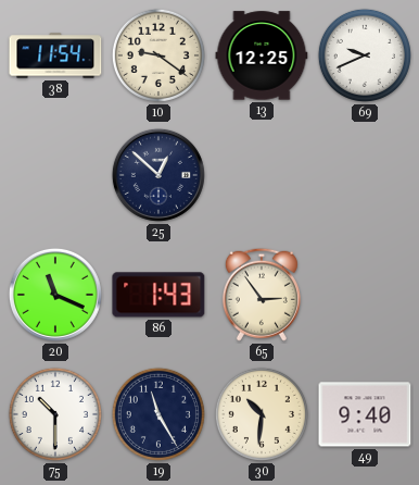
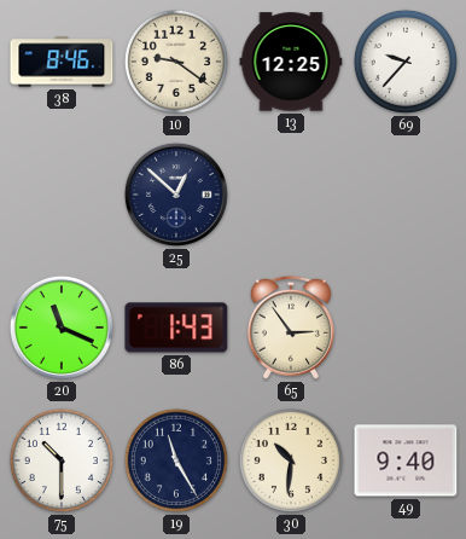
38: 11:54 -> 8:46 (62, 62)
69: 9:41 -> 9:37 (406, 62)
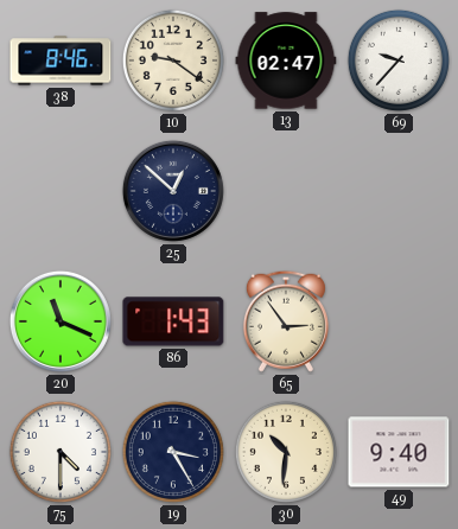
13: 12:25 -> 02:47 (286, 60)
75: 10:30 -> 4:30 (61, 452)
19: 11:25 -> 3:25 (173, 452)
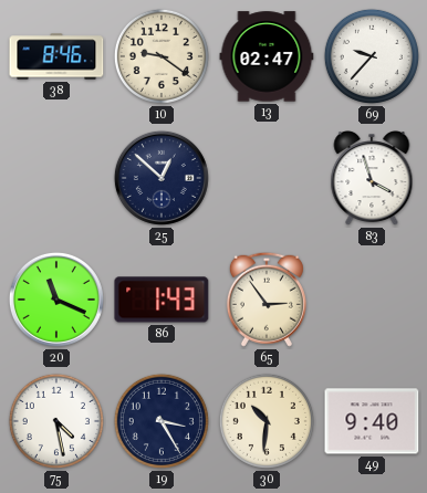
83: none -> 3:57 (372, 179)
75: 4:30 -> 4:28 (56, 421)
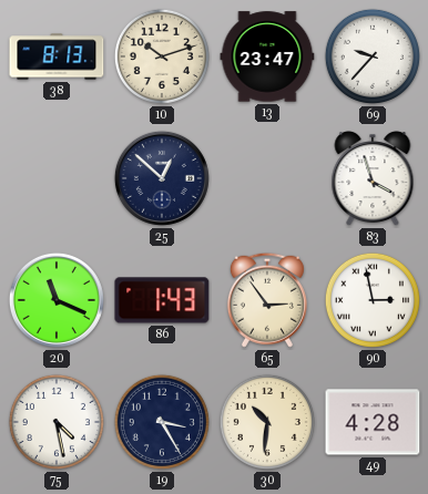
38: 8:46 -> 8:13 (57, 56)
10: 9:21 -> 10:12 (162, 56)
13: 02:47 -> 23:47 (267, 56)
90: none -> 2:58 (373, 300)
49: 9:40 -> 4:28 (373, 422)
